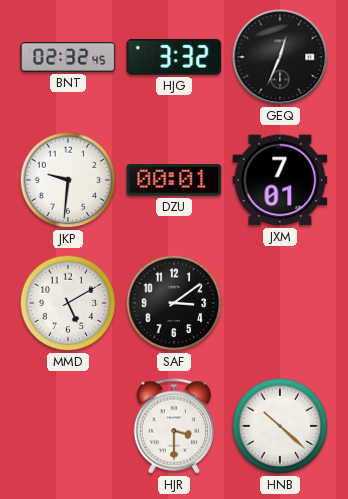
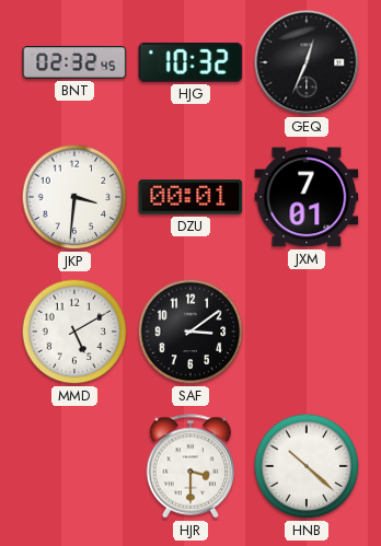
HJG: 3:32 -> 10:32 (190, 62)
JKP: 9:31 -> 3:31 (74, 197)
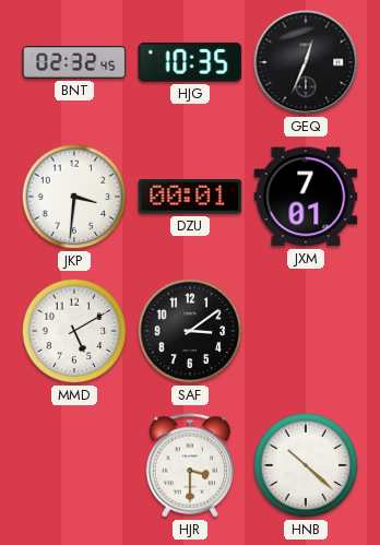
HJG: 10:32 -> 10:35 (190, 62)
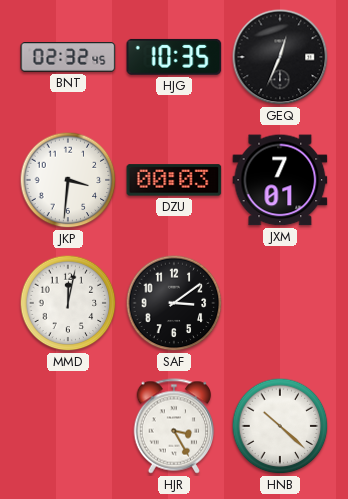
DZU: 00:01 -> 00:03 (174, 180)
MMD: 5:10 -> 12:02 (68, 303)
HJR: 3:30 -> 3:25 (174, 426)
